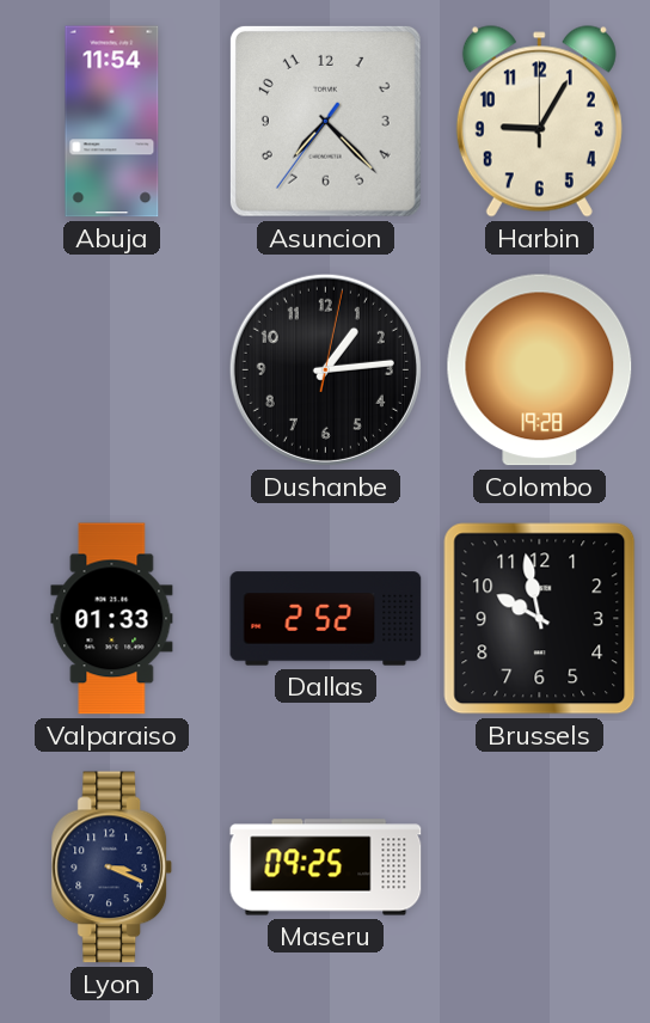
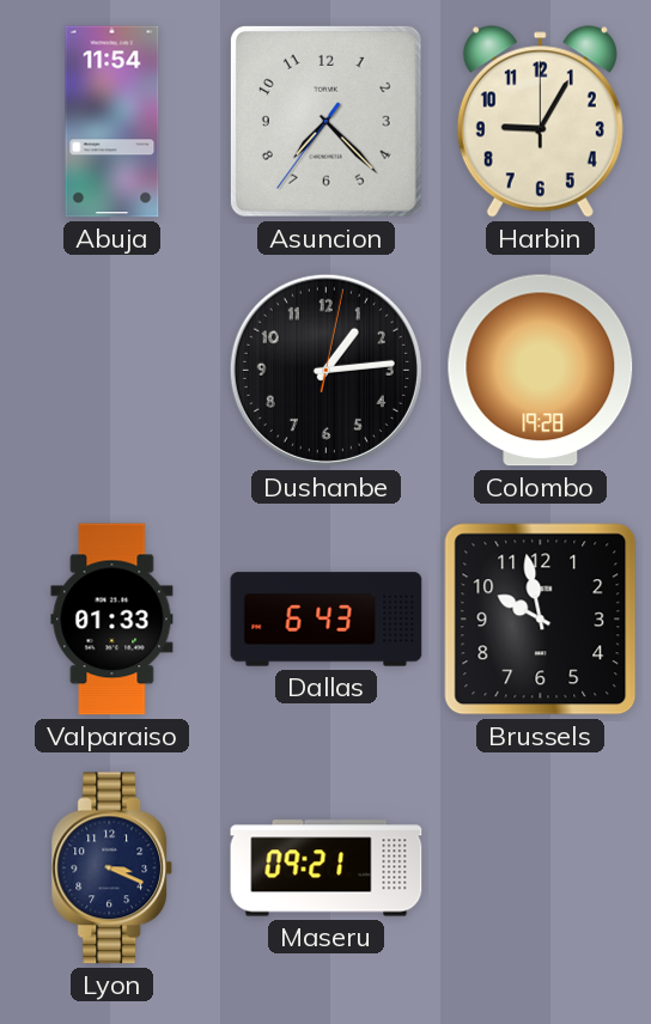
Dallas: 2:52 -> 6:43 (327, 620)
Maseru: 09:25 -> 09:21 (327, 868)
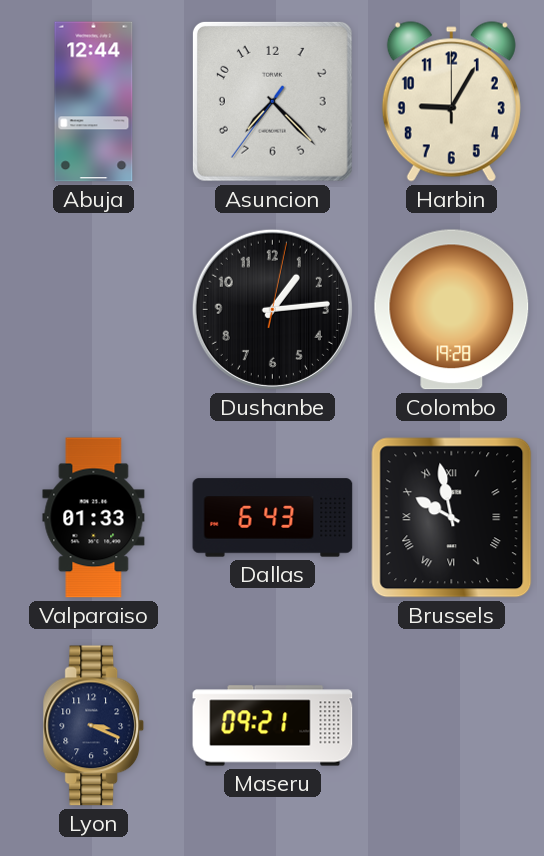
Abuja: 11:54 -> 12:44 (94, 102)
Brussels numerals: Arabic -> Roman (452, 518)
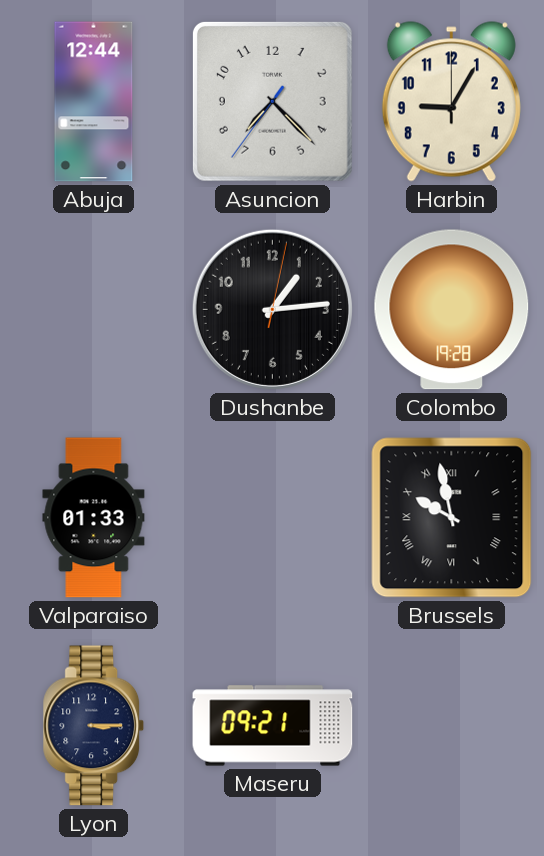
Dallas: 6:43 -> none (273, 518)
Lyon: 3:19 -> 3:15 (94, 726)
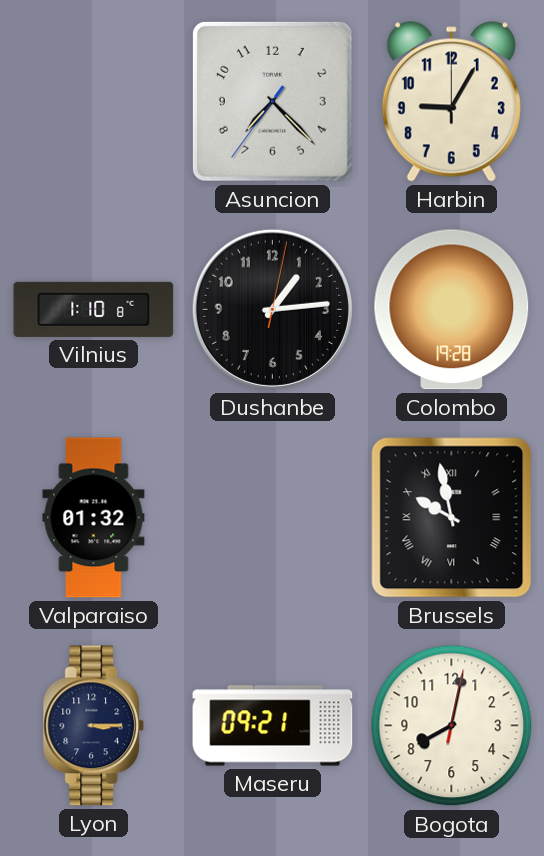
Abuja: 12:44 -> none (94, 102)
Vilnius: none -> 1:10 (94, 309)
Valparaiso: 01:33 -> 01:32 (94, 518)
Bogota: none -> 8:02 (452, 726)
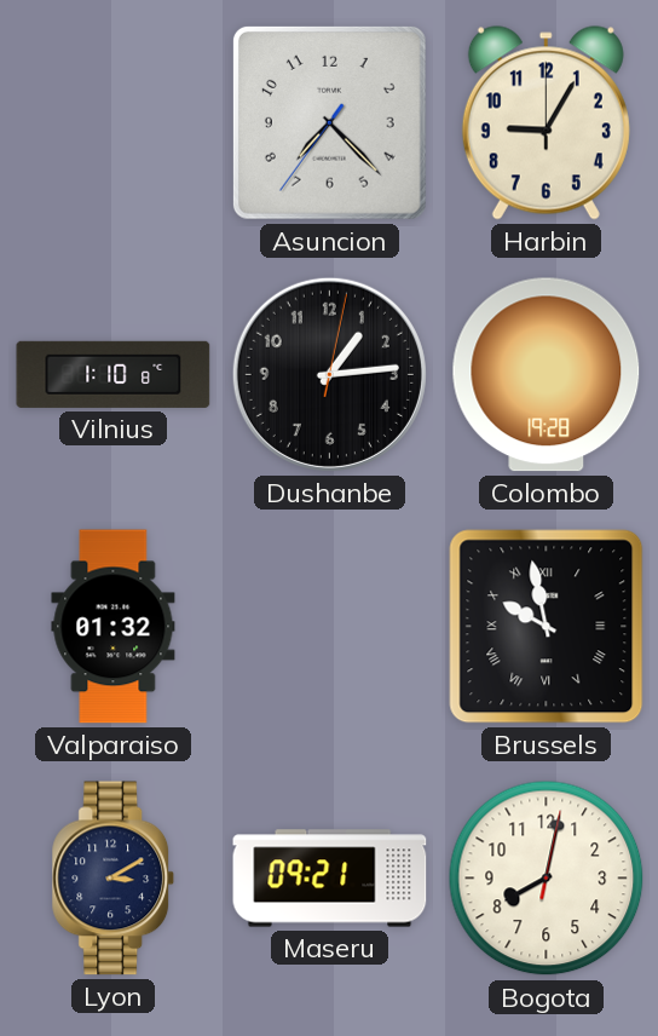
Lyon: 3:15 -> 3:10 (114, 879)
